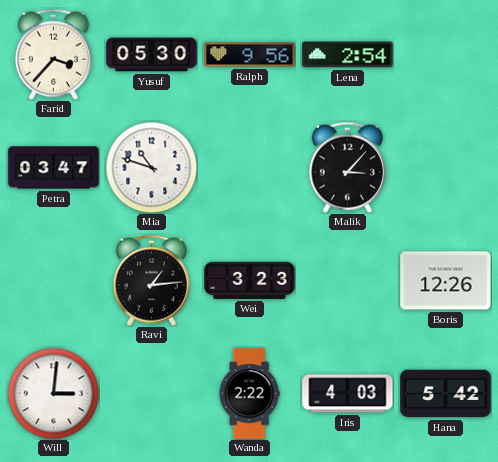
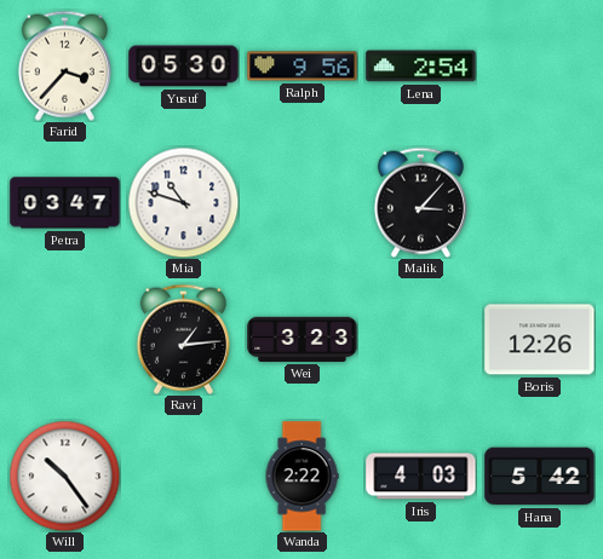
Will: 3:01 -> 10:24 (64, 476)
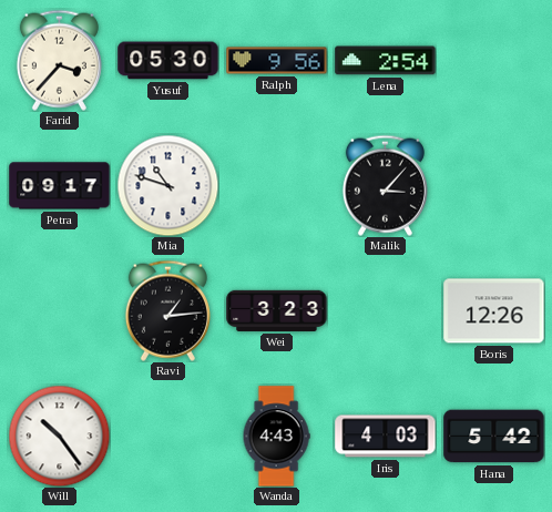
Petra: 03:47 -> 09:17 (60, 186)
Wanda: 2:22 -> 4:43 (276, 437)
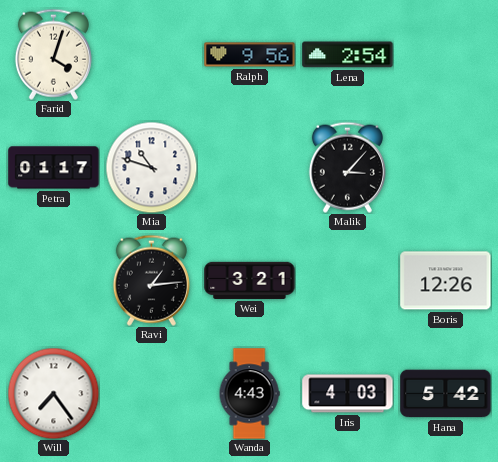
Farid: 3:37 -> 4:03 (53, 54)
Yusuf: 05:30 -> none (168, 61)
Petra: 09:17 -> 01:17 (54, 168)
Wei: 3:23 -> 3:21 (250, 280)
Will: 10:24 -> 7:24 (53, 393)
